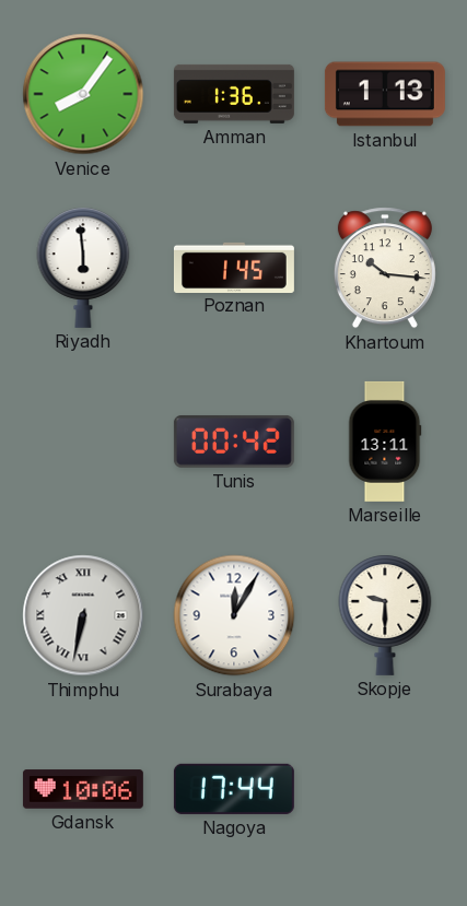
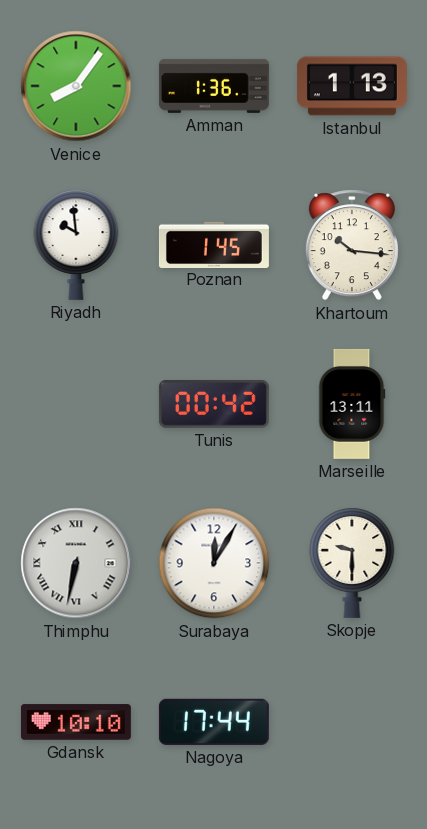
Riyadh: 5:59 -> 9:59 (76, 245)
Gdansk: 10:06 -> 10:10 (76, 722)
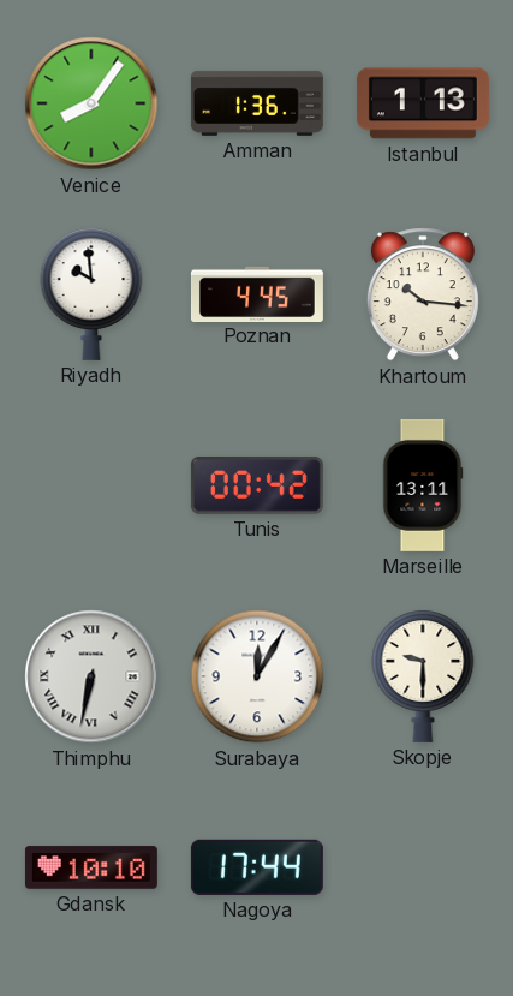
Poznan: 1:45 -> 4:45 (257, 293)
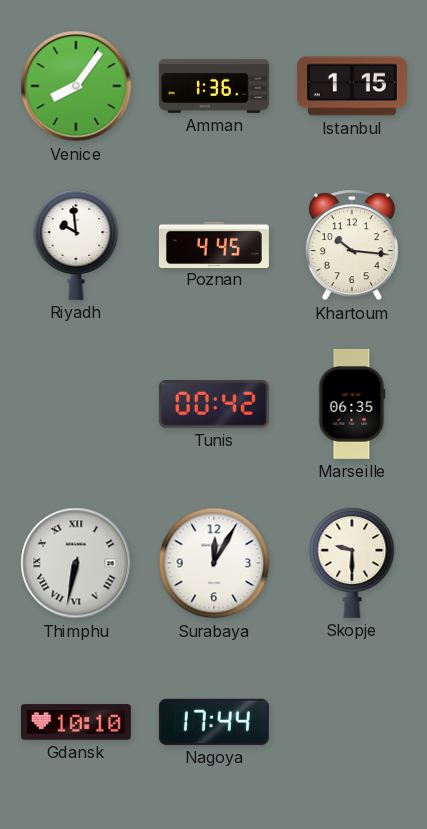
Istanbul: 1:13 -> 1:15 (352, 86)
Marseille: 13:11 -> 06:35 (352, 404)
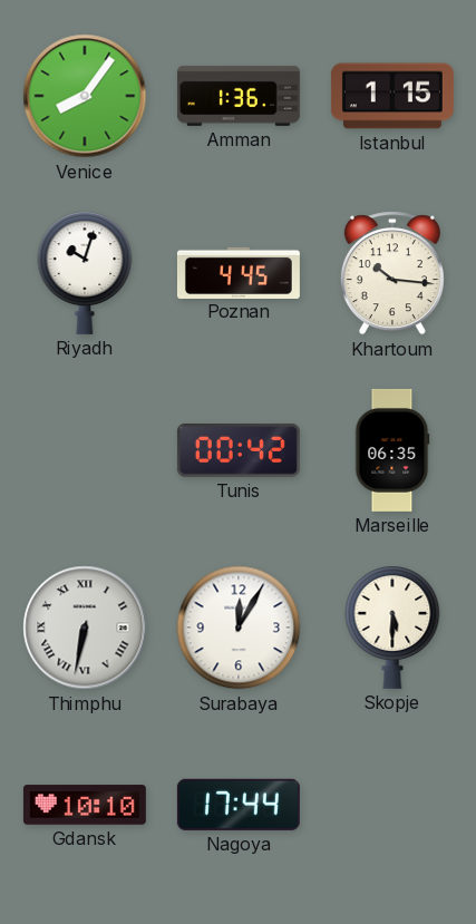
Riyadh: 9:59 -> 10:03 (85, 273)
Skopje: 9:30 -> 5:30 (392, 628)
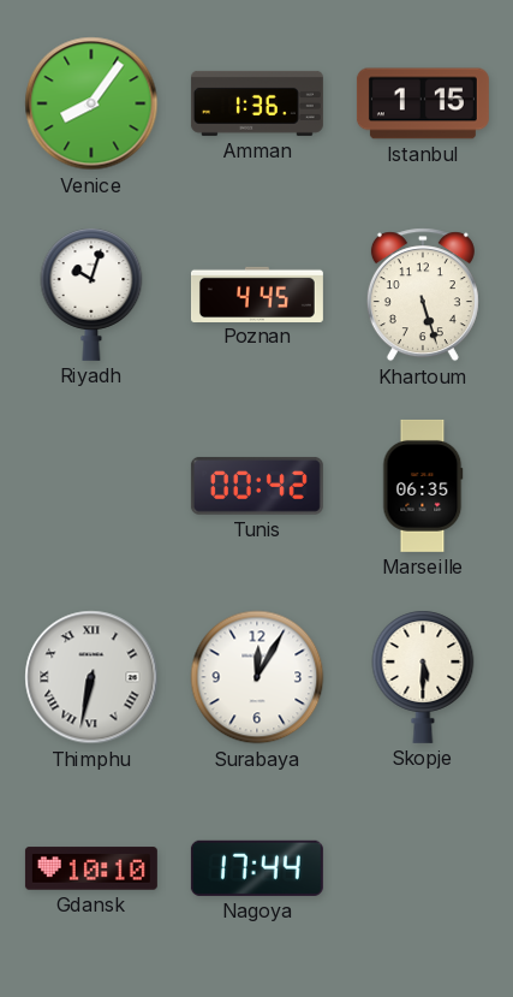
Khartoum: 10:16 -> 5:27 (423, 295)
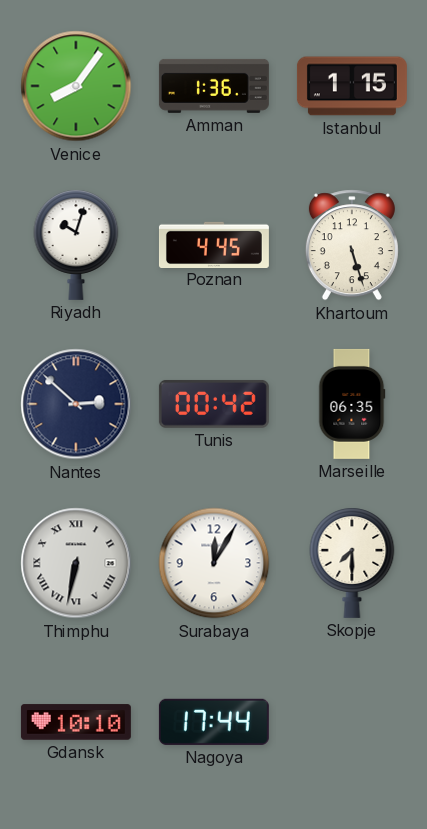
Nantes: none -> 2:52 (76, 404)
Skopje: 5:30 -> 7:30 (352, 563)
